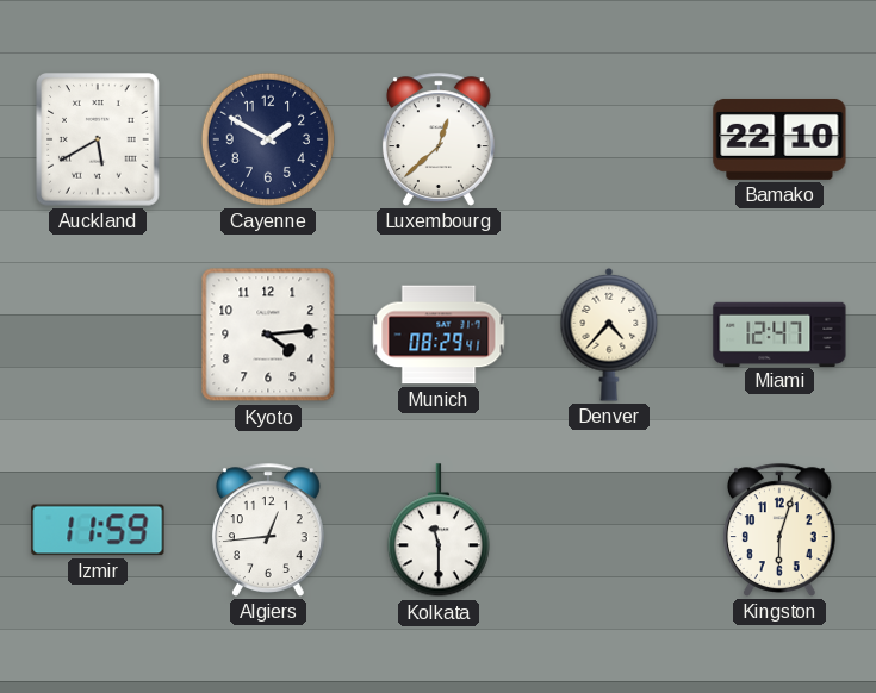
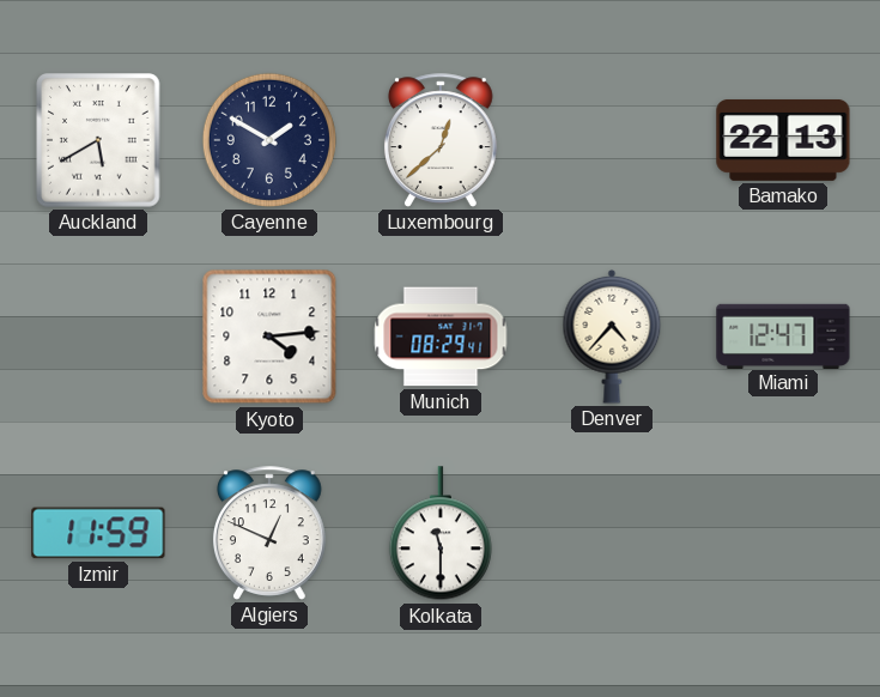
Bamako: 22:10 -> 22:13 (783, 140)
Algiers: 12:44 -> 12:49 (269, 533)
Kingston: 6:03 -> none (779, 530)
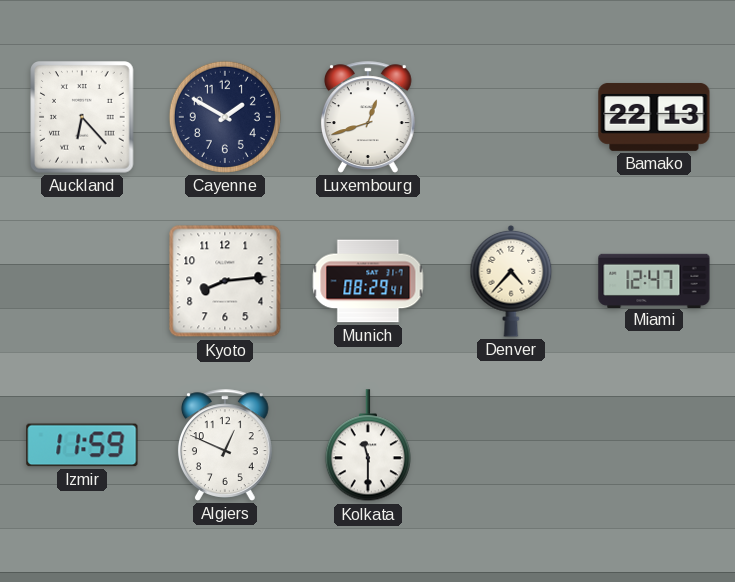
Auckland: 5:40 -> 6:23 (82, 117)
Luxembourg: 12:38 -> 12:42 (368, 117)
Kyoto: 4:14 -> 8:14 (225, 281)
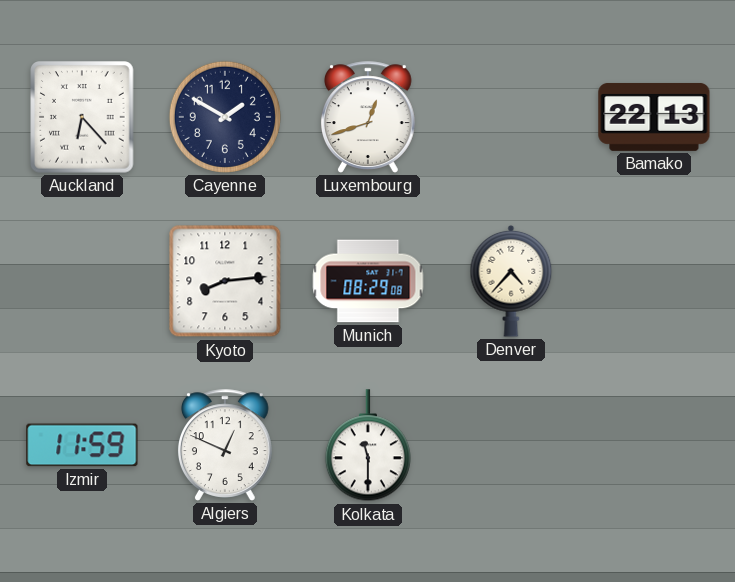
Munich: 08:29:41 -> 08:29:08 (368, 281)
Miami: 12:47 -> none (654, 280)
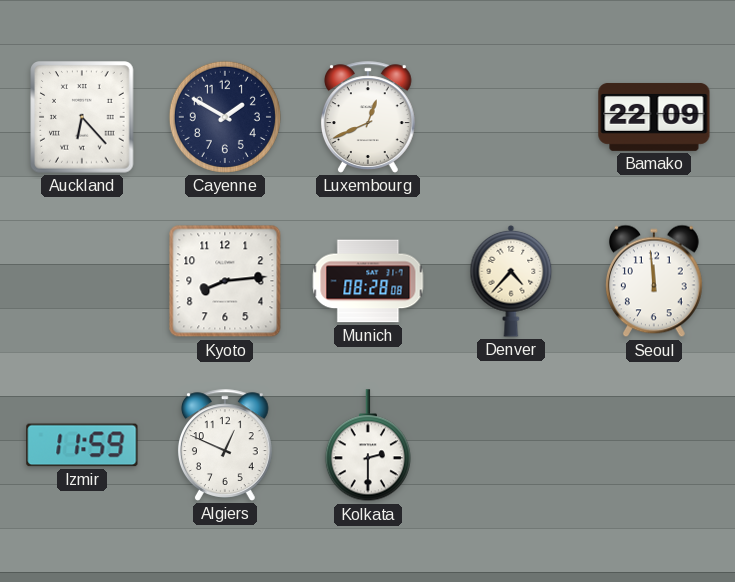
Luxembourg: 12:42 -> 12:41 (368, 117)
Bamako: 22:13 -> 22:09 (654, 117)
Munich: 08:29 -> 08:28 (368, 281)
Seoul: none -> 11:59 (654, 281)
Kolkata: 11:30 -> 2:30 (368, 446)
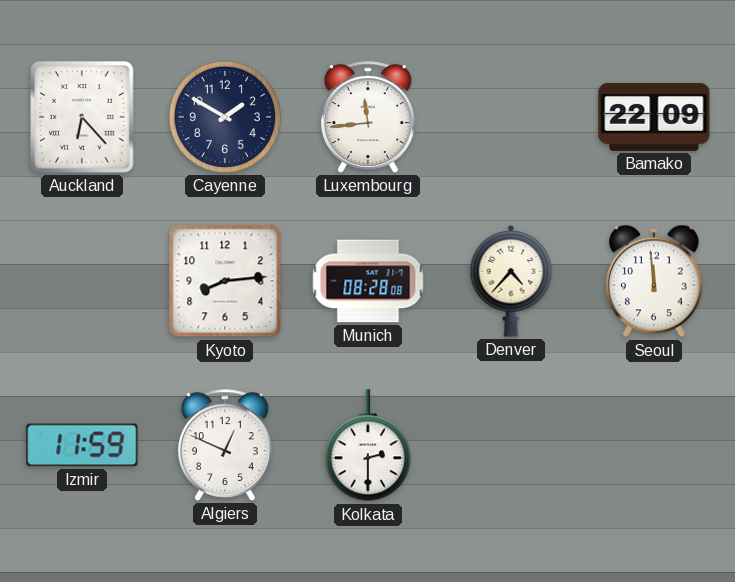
Luxembourg: 12:41 -> 11:44 (368, 117)
